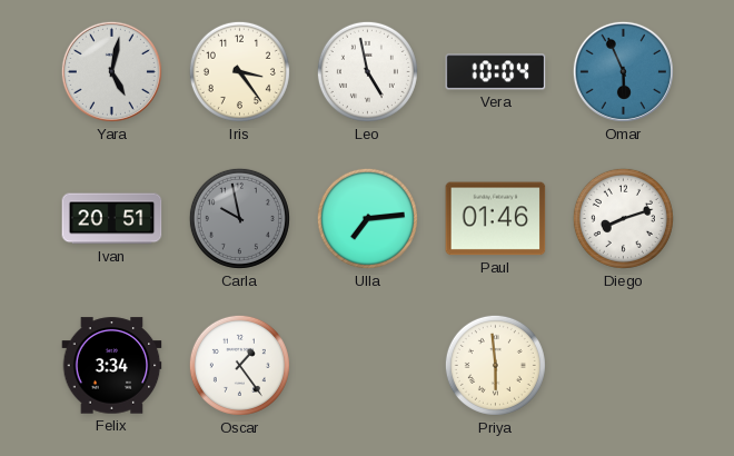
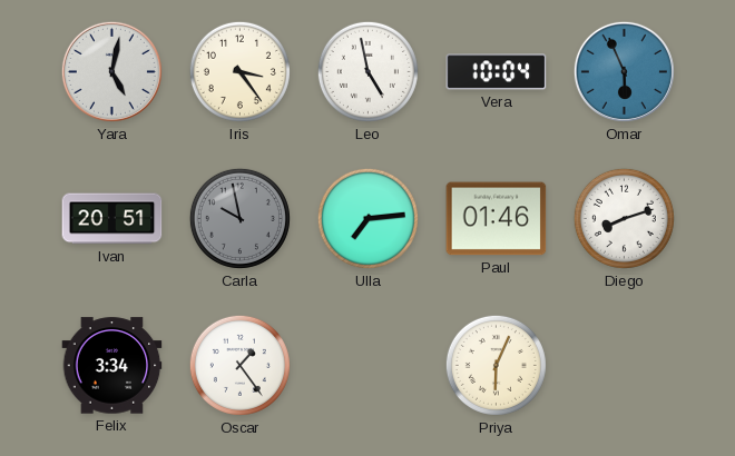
Priya: 5:59 -> 6:04 (496, 365)
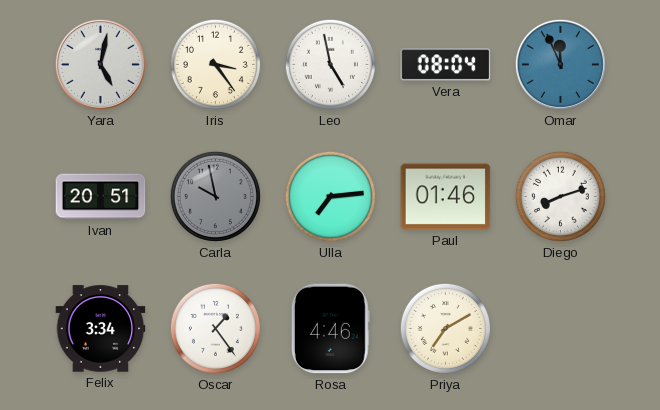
Vera: 10:04 -> 08:04 (446, 65)
Omar: 5:56 -> 11:56 (560, 64)
Rosa: none -> 4:46 (330, 329)
Priya: 6:04 -> 7:10 (445, 328)
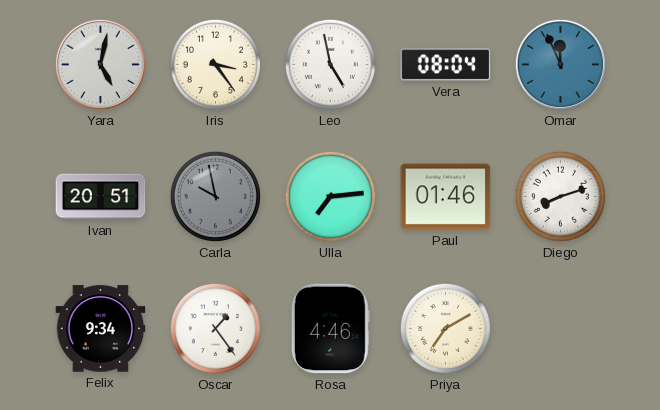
Felix: 3:34 -> 9:34 (101, 329)
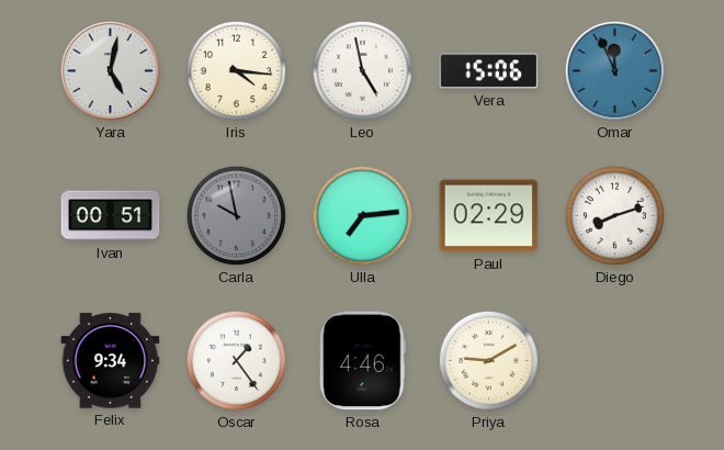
Iris: 3:24 -> 4:16 (236, 70)
Vera: 08:04 -> 15:06 (489, 71)
Ivan: 20:51 -> 00:51 (111, 216)
Paul: 01:46 -> 02:29 (489, 216)
Priya: 7:10 -> 9:10 (488, 360)
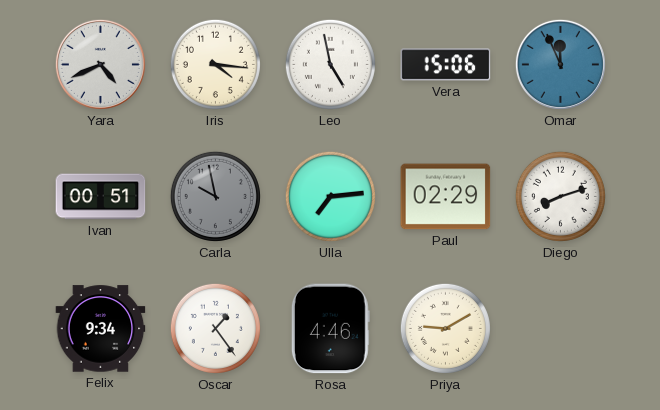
Yara: 5:02 -> 4:41 (100, 64)
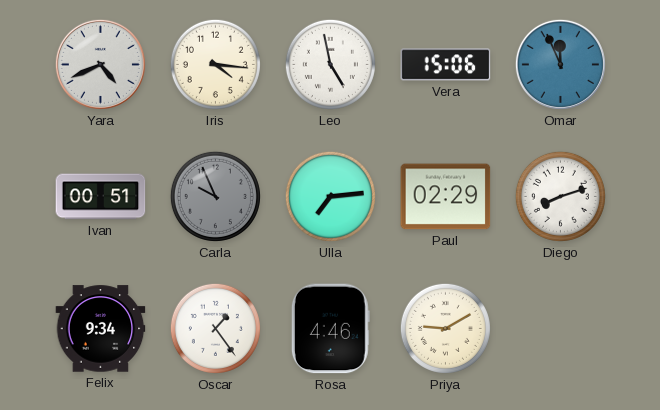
Carla: 9:58 -> 9:56 (215, 196)
